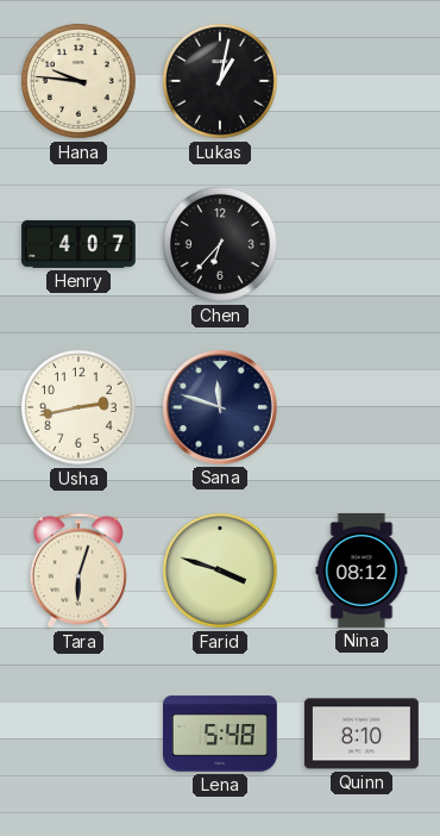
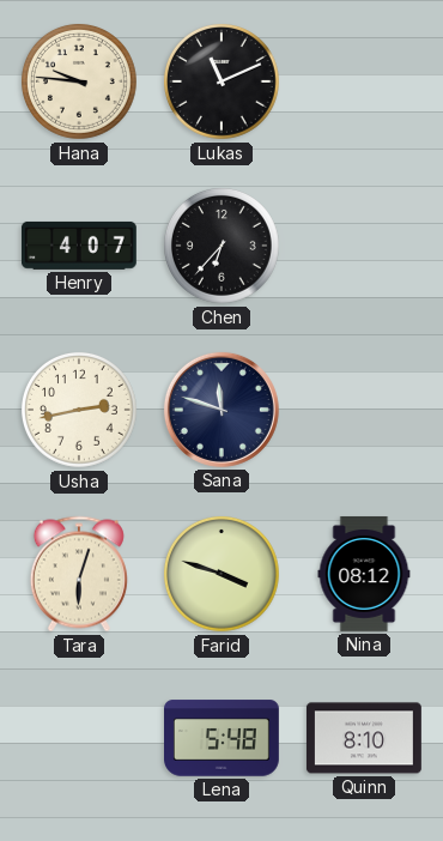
Lukas: 1:02 -> 11:11 (223, 83)
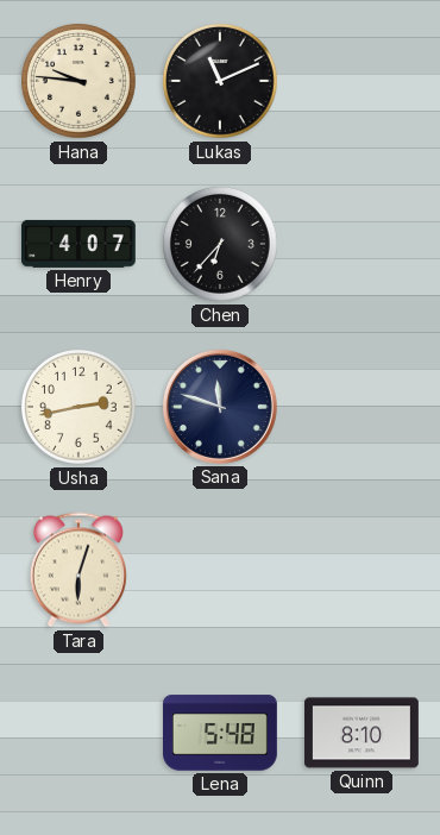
Farid: 3:48 -> none (223, 575)
Nina: 08:12 -> none (364, 574)
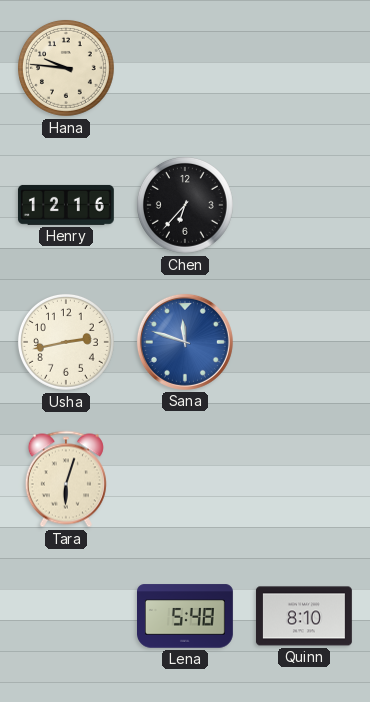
Lukas: 11:11 -> none (221, 82)
Henry: 4:07 -> 12:16 (66, 205)
Sana dial: navy -> blue (185, 342)
